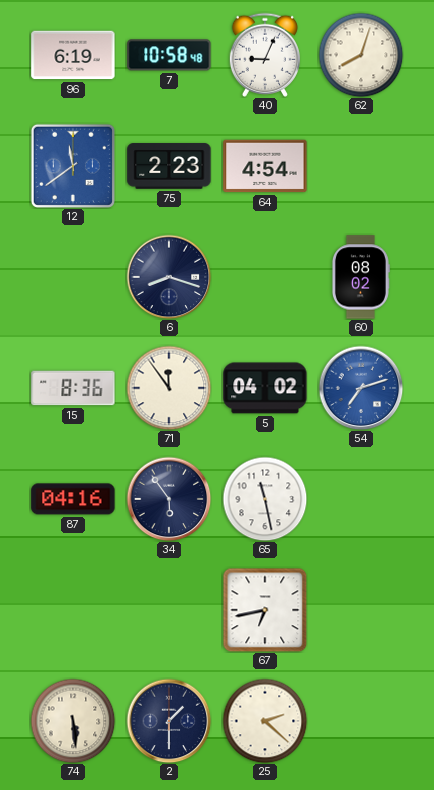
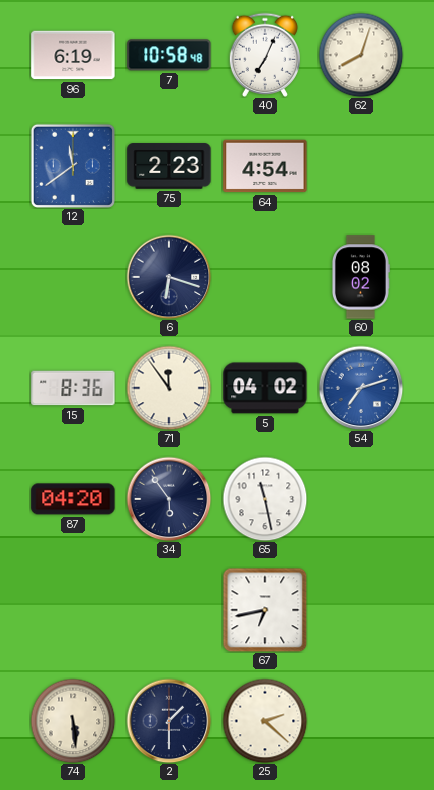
40: 9:04 -> 7:04 (265, 55)
6: 8:18 -> 6:18 (169, 277)
87: 04:16 -> 04:20 (73, 499)
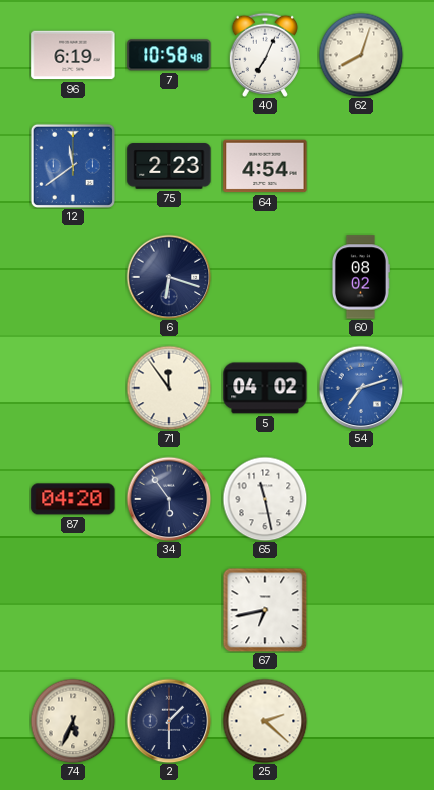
15: 8:36 -> none (73, 388)
74: 5:29 -> 5:34 (73, 721)
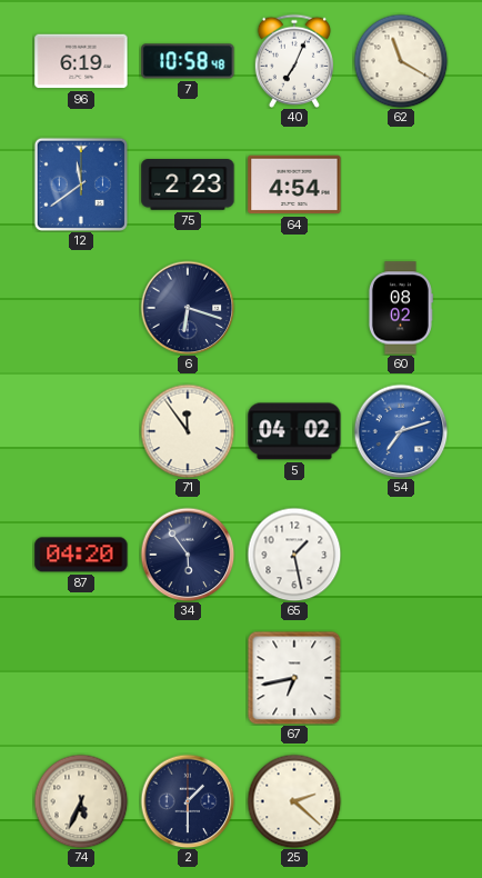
62: 8:03 -> 11:20 (401, 61)
65: 11:28 -> 1:28 (294, 555)
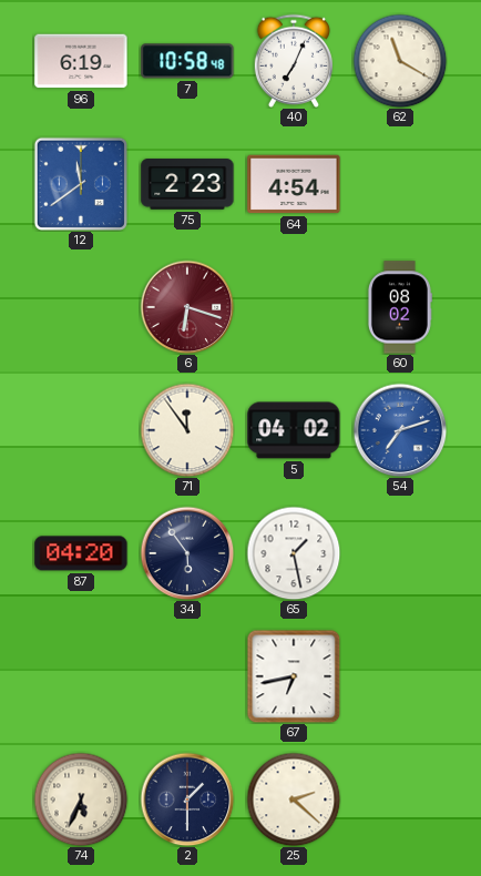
6 dial: navy -> burgundy (187, 307)
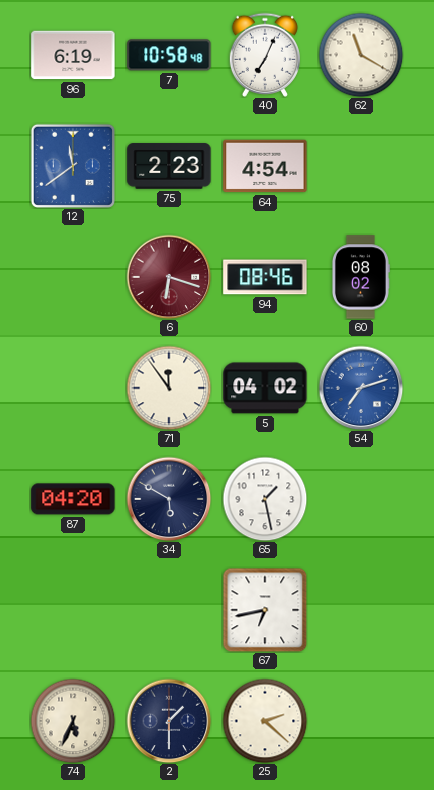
94: none -> 08:46 (265, 277)
34: 5:54 -> 5:50 (169, 499)
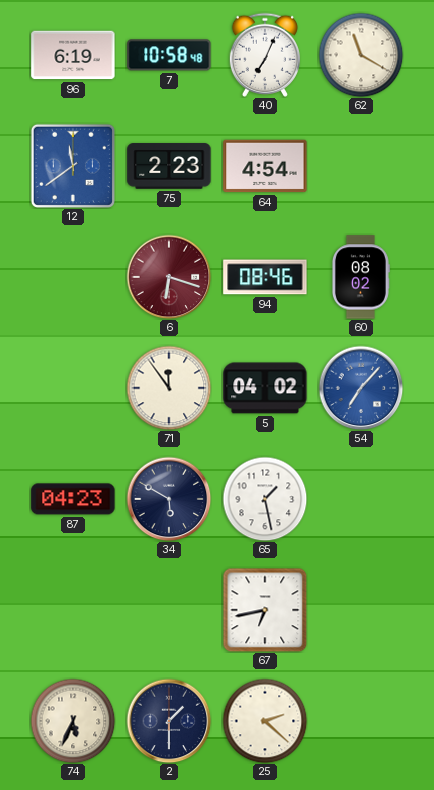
54: 7:12 -> 7:07 (361, 388)
87: 04:20 -> 04:23 (73, 499)
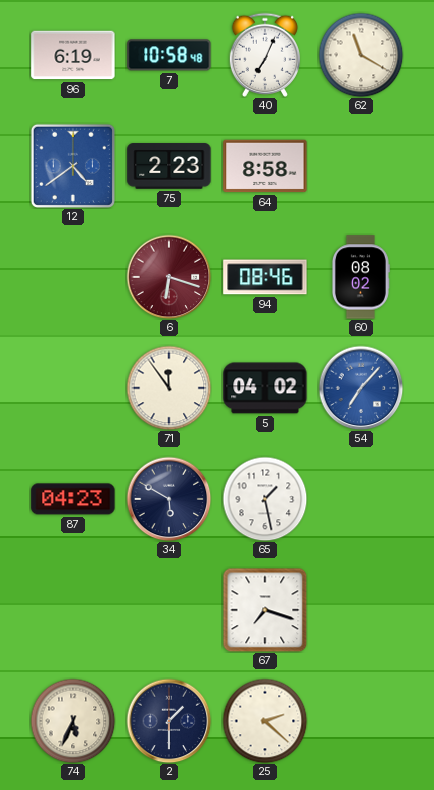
12: 11:39 -> 4:39 (73, 166)
64: 4:54 -> 8:58 (265, 166)
67: 6:43 -> 7:18 (265, 610)
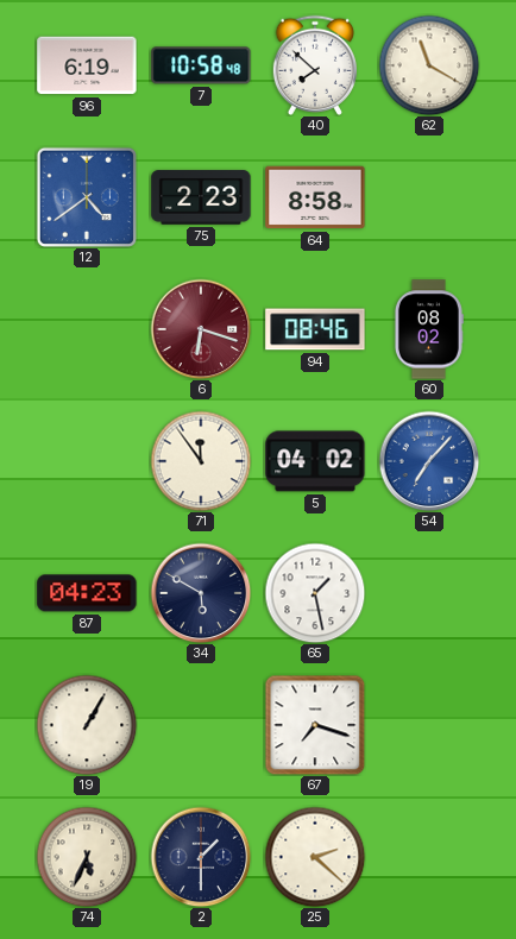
40: 7:04 -> 7:52 (315, 65)
19: none -> 1:05 (87, 725)
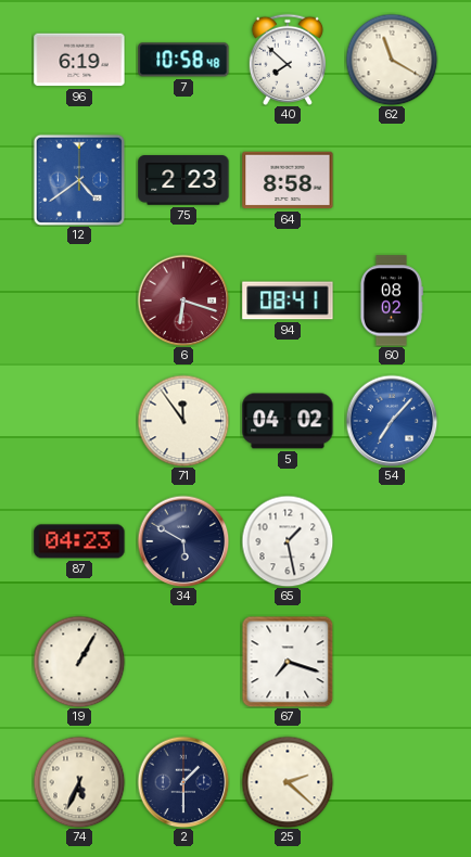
94: 08:46 -> 08:41 (288, 300)
